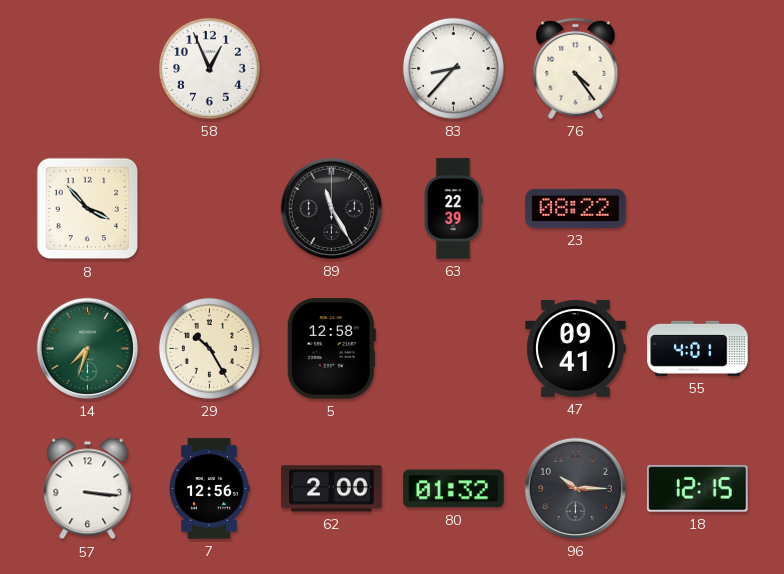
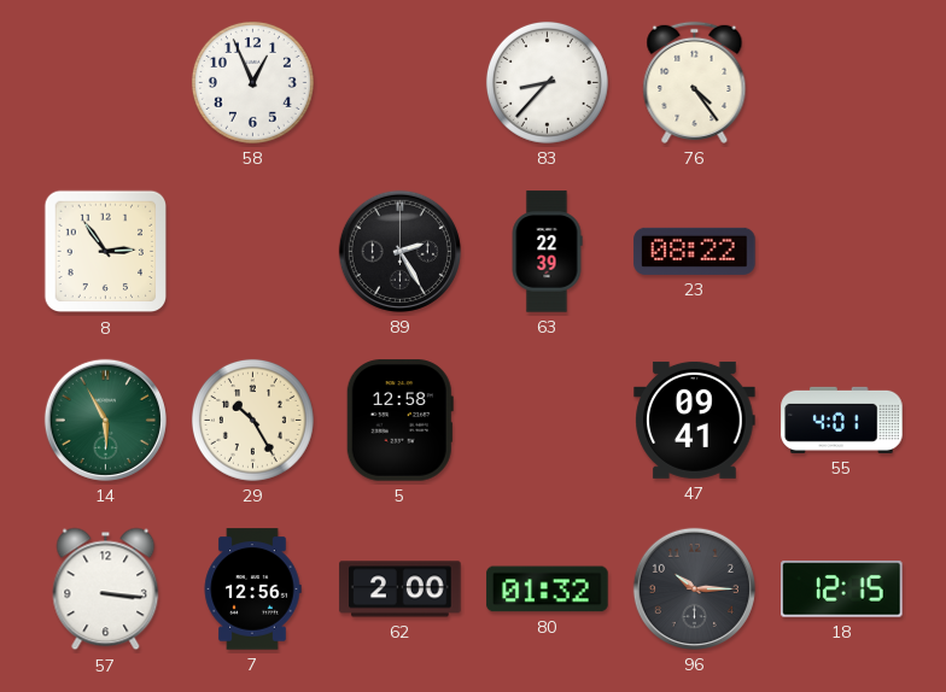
8: 3:53 -> 2:54 (106, 252)
89: 11:25 -> 2:25 (399, 251)
14: 7:33 -> 5:55 (105, 420)
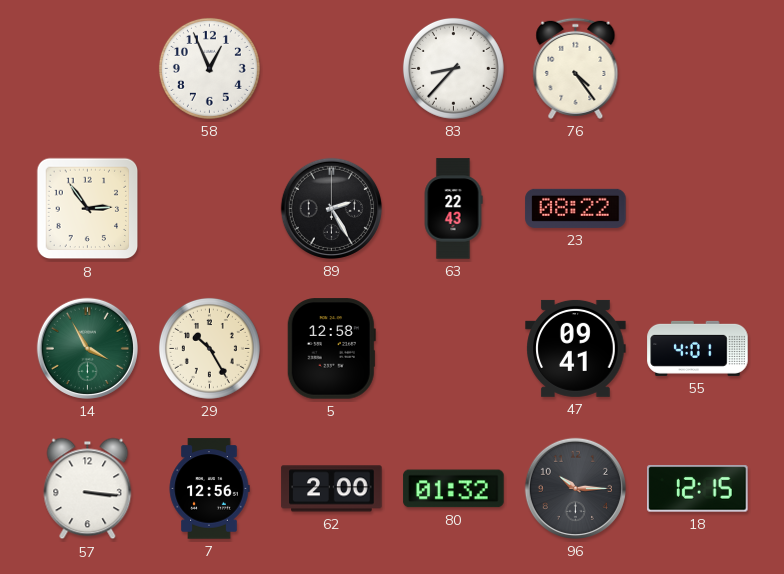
63: 22:39 -> 22:43 (453, 209)
14: 5:55 -> 3:55 (87, 348)
